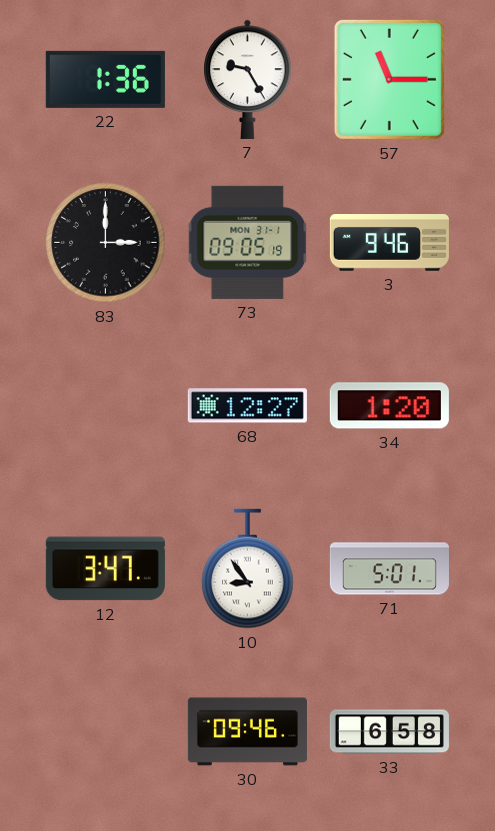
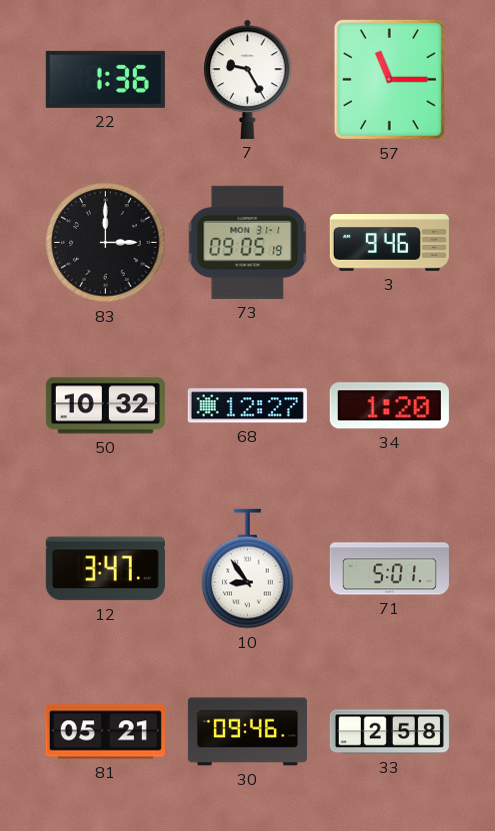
50: none -> 10:32 (105, 406)
81: none -> 05:21 (105, 732)
33: 6:58 -> 2:58 (389, 732)
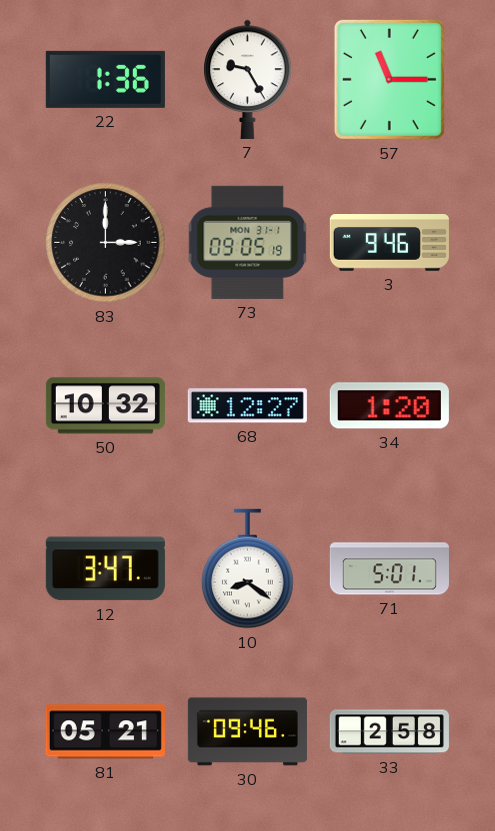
10: 8:54 -> 8:21 (248, 569)
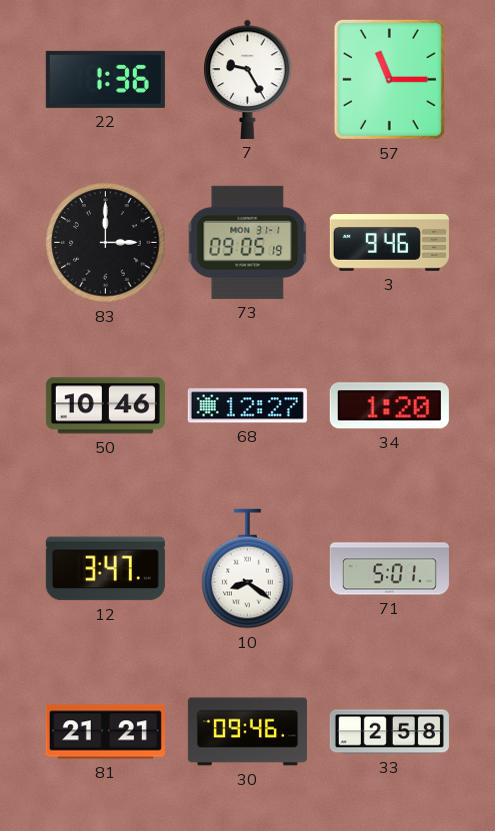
50: 10:32 -> 10:46 (105, 406)
81: 05:21 -> 21:21 (105, 732)
